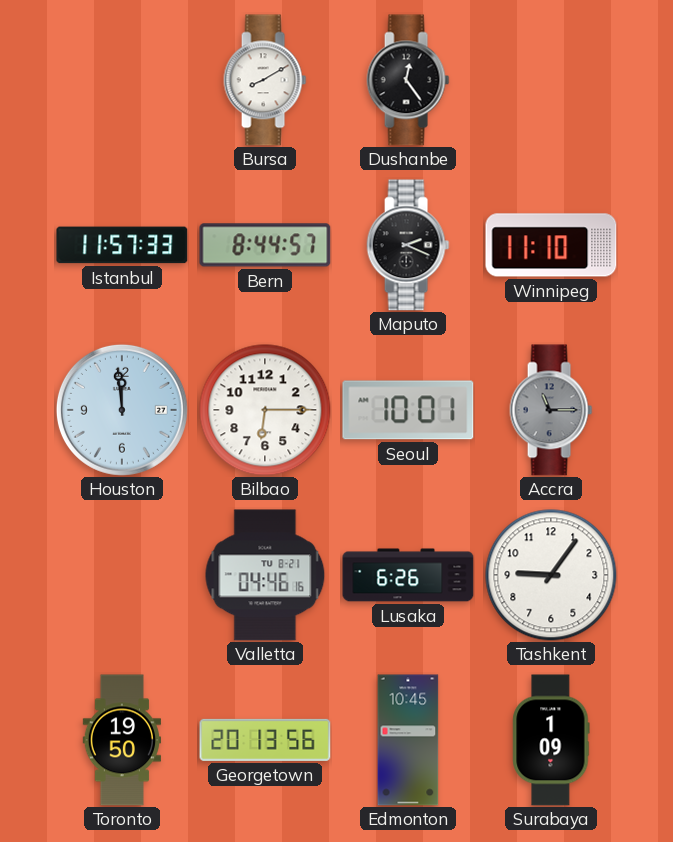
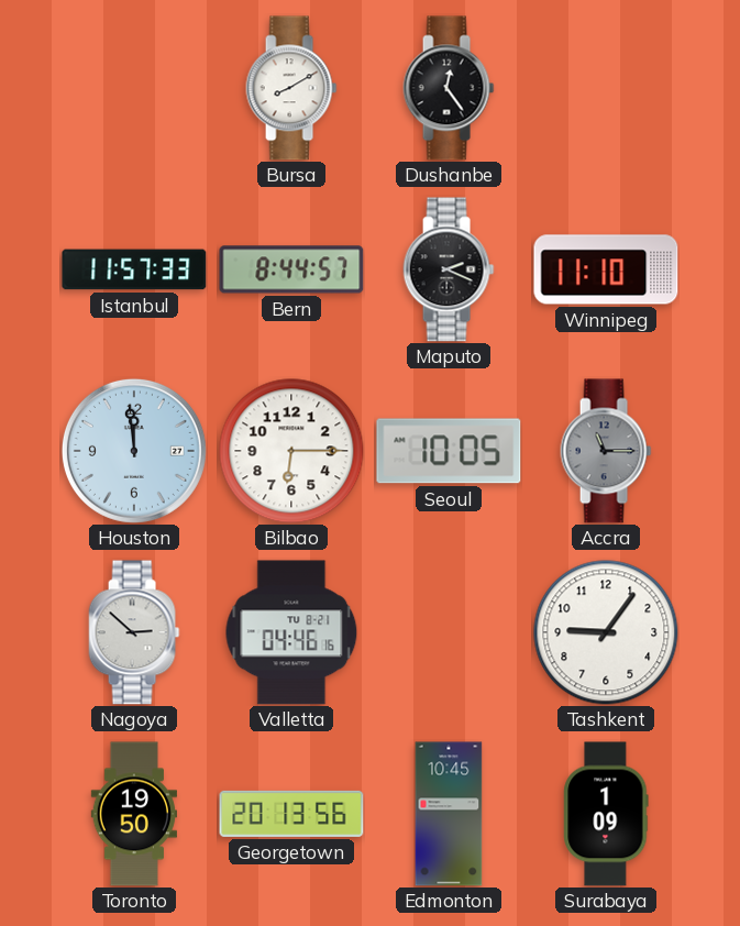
Seoul: 10:01 -> 10:05 (449, 451)
Nagoya: none -> 2:52 (134, 632)
Lusaka: 6:26 -> none (408, 575)
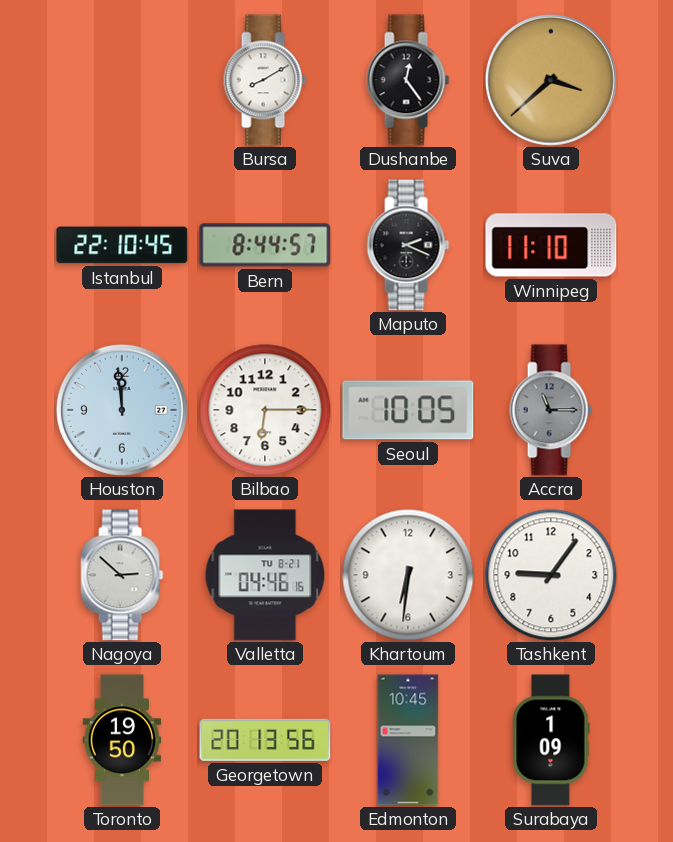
Suva: none -> 3:38 (551, 80)
Istanbul: 11:57 -> 22:10 (122, 245)
Khartoum: none -> 6:31 (408, 575)
